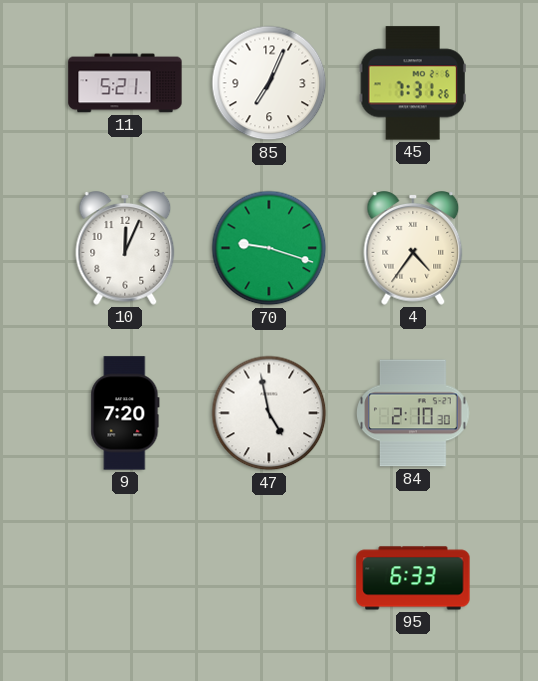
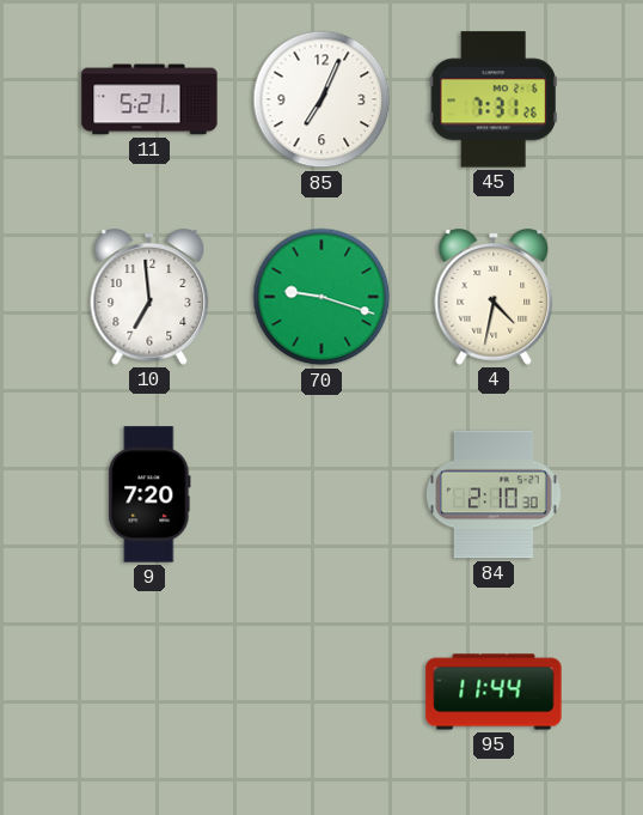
10: 12:04 -> 6:59 (149, 298)
4: 4:36 -> 4:32 (494, 298)
47: 4:58 -> none (269, 413)
95: 6:33 -> 11:44 (494, 692)
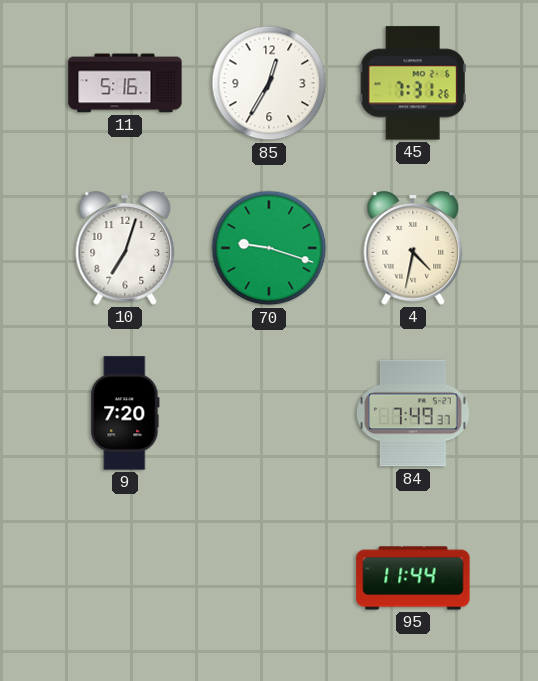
11: 5:21 -> 5:16 (125, 83)
85: 7:04 -> 12:35 (269, 83)
10: 6:59 -> 7:03 (125, 249)
84: 2:10 -> 7:49 (413, 413)
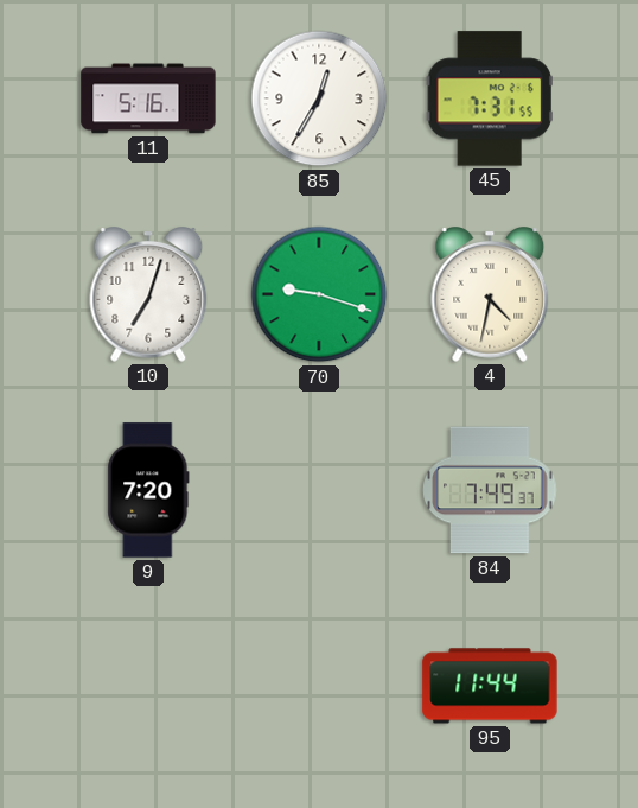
45: 7:31:26 -> 7:31:55 (490, 98)
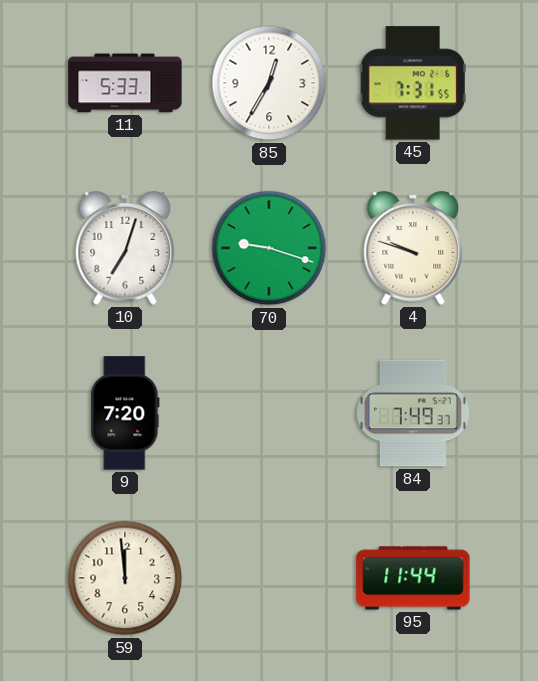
11: 5:16 -> 5:33 (125, 83)
4: 4:32 -> 9:48 (413, 249)
59: none -> 11:59 (125, 578)
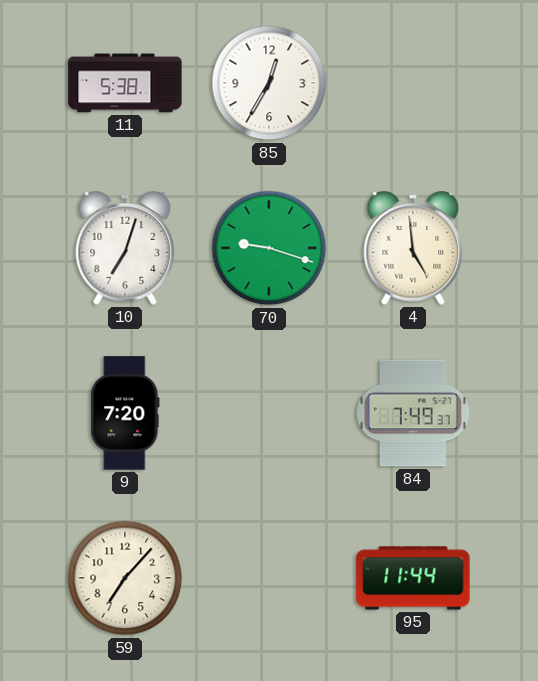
11: 5:33 -> 5:38 (125, 83)
45: 7:31 -> none (413, 83)
4: 9:48 -> 4:59 (413, 249)
59: 11:59 -> 7:07 (125, 578)
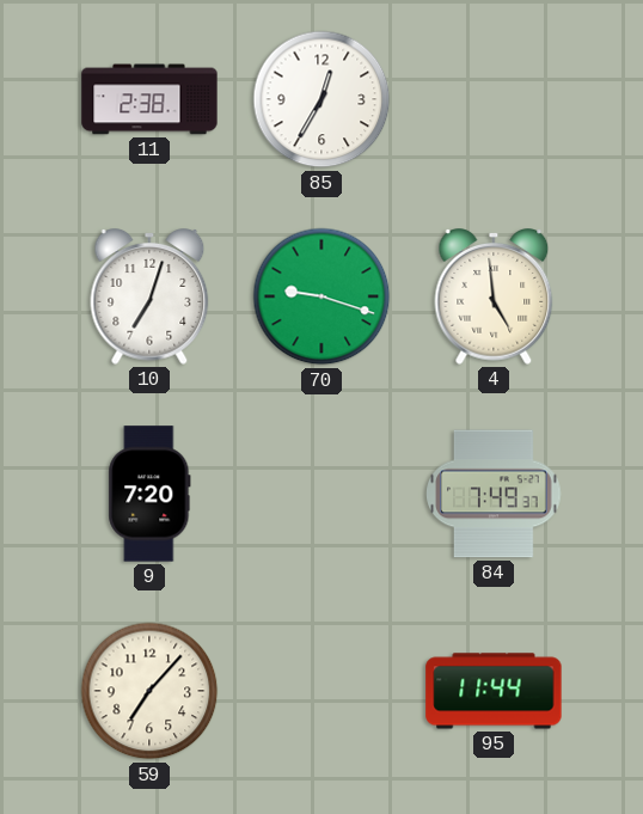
11: 5:38 -> 2:38 (149, 99)
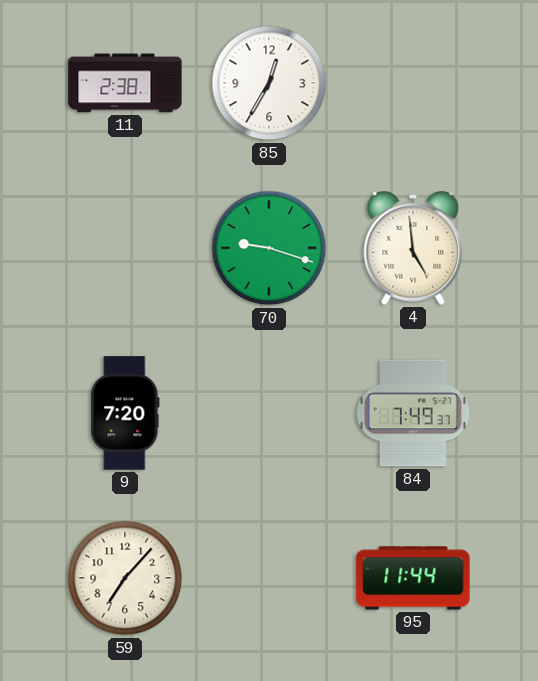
10: 7:03 -> none (149, 298)
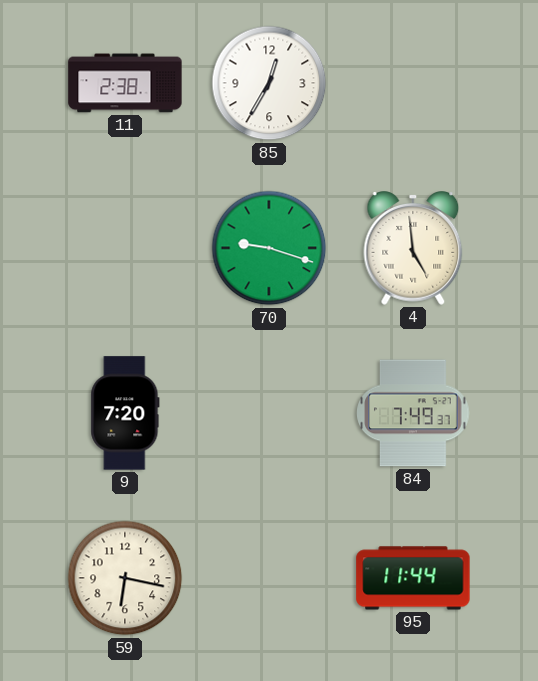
59: 7:07 -> 6:17 (125, 578)
